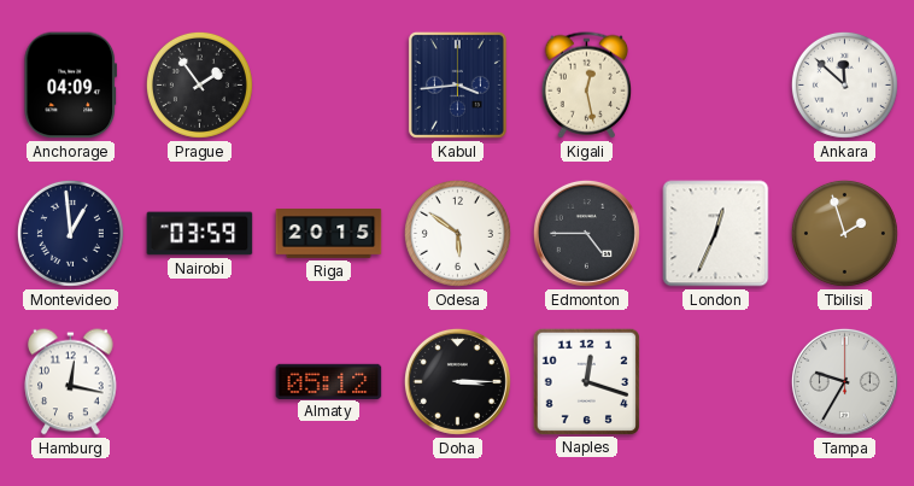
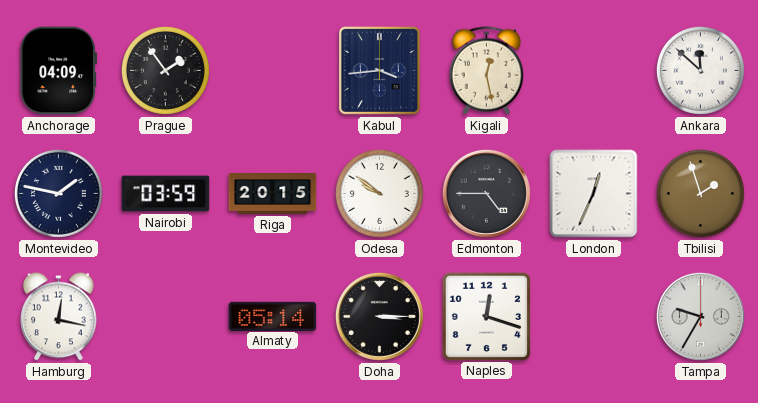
Montevideo: 12:59 -> 1:47 (58, 193)
Odesa: 5:51 -> 9:51 (379, 193)
Almaty: 05:12 -> 05:14 (273, 316)
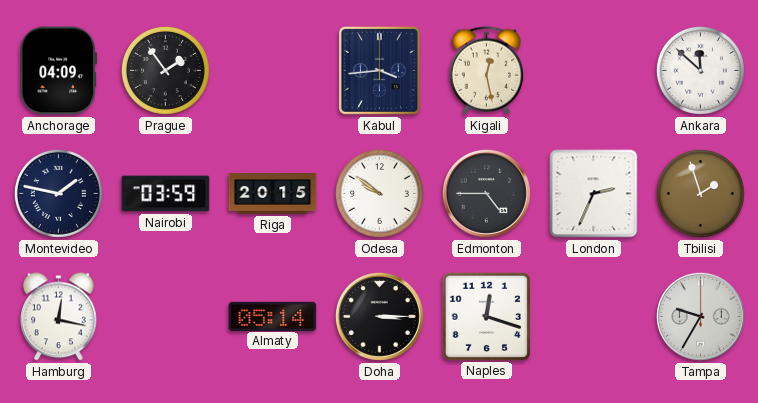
London: 12:34 -> 2:34 (594, 194)
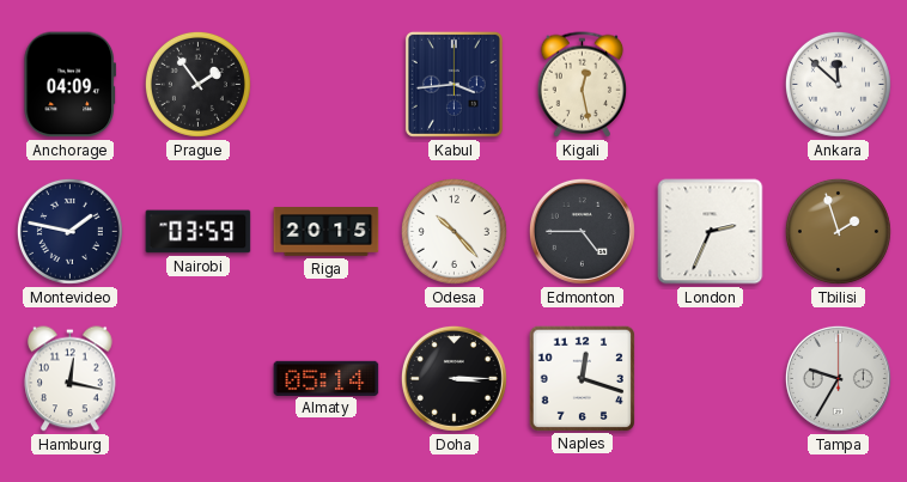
Odesa: 9:51 -> 10:23 (453, 231)
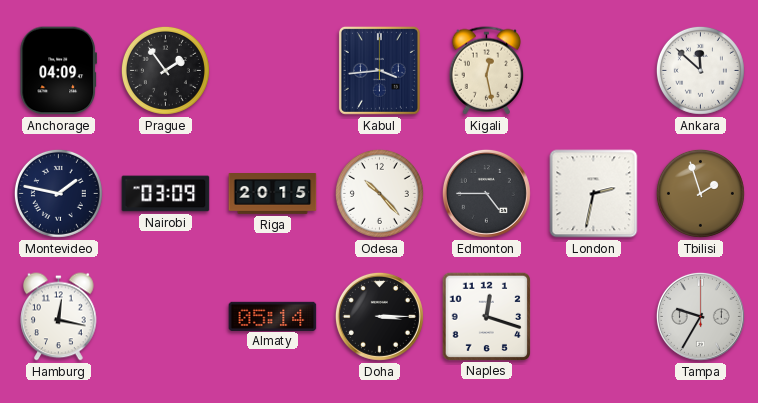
Nairobi: 03:59 -> 03:09 (166, 194)
London: 2:34 -> 2:32 (594, 194)
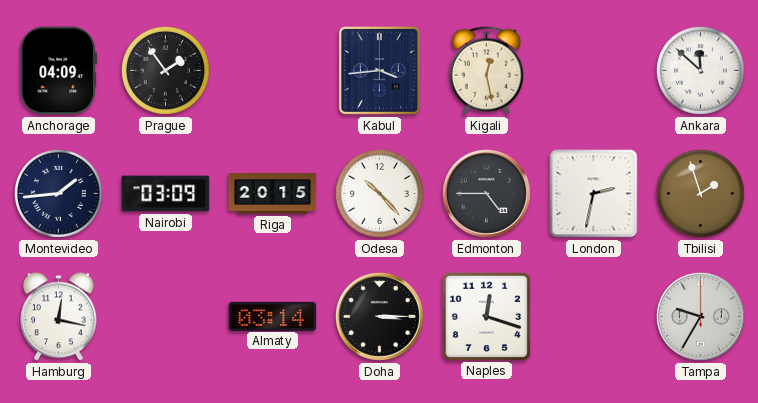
Montevideo: 1:47 -> 1:44 (58, 193)
Almaty: 05:14 -> 03:14 (273, 316)
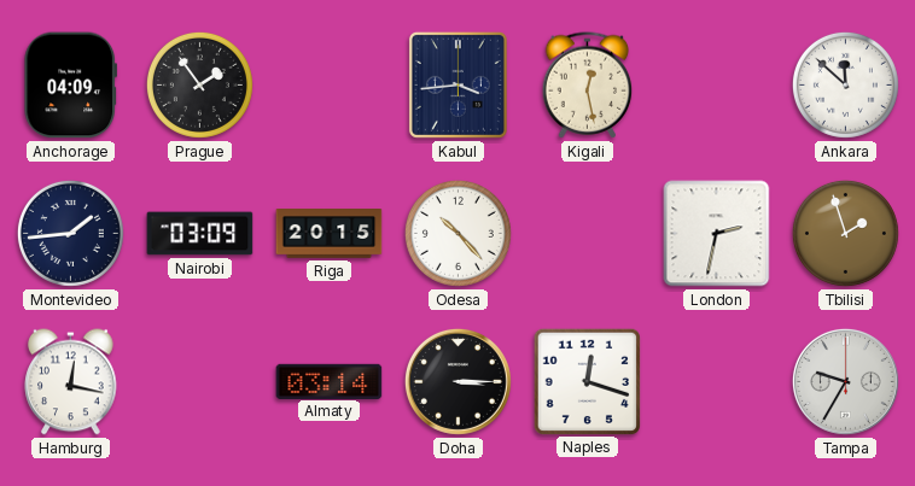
Edmonton: 4:45 -> none (486, 193)
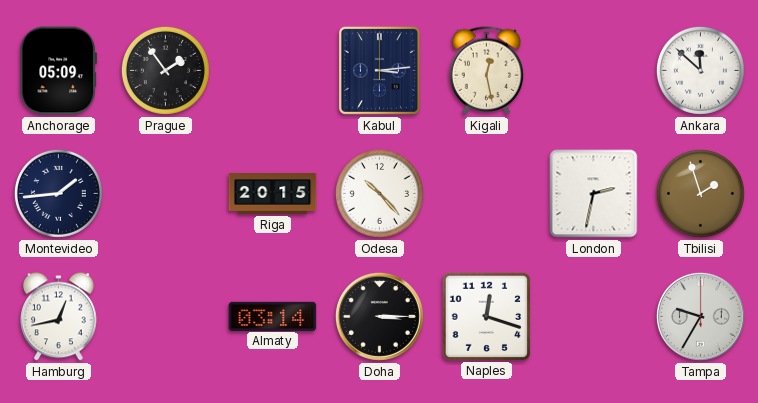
Anchorage: 04:09 -> 05:09 (58, 71)
Kabul: 3:44 -> 3:14 (379, 70)
Nairobi: 03:09 -> none (200, 234)
Hamburg: 12:17 -> 12:43 (59, 317)
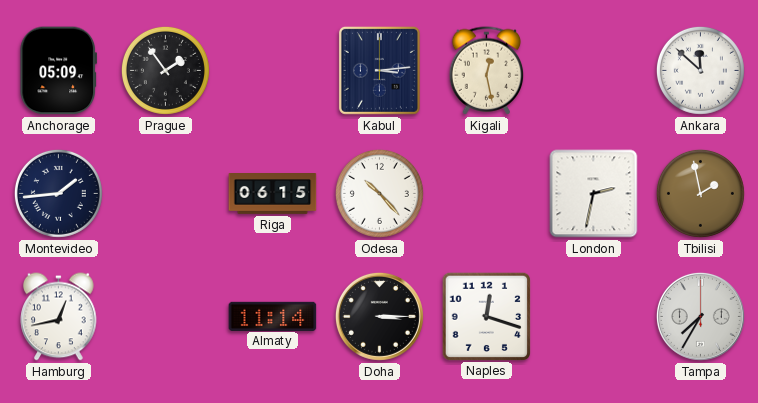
Riga: 20:15 -> 06:15 (273, 194)
Tbilisi: 1:57 -> 1:58 (700, 193)
Almaty: 03:14 -> 11:14 (273, 316)
Tampa: 9:35 -> 7:35 (700, 316)
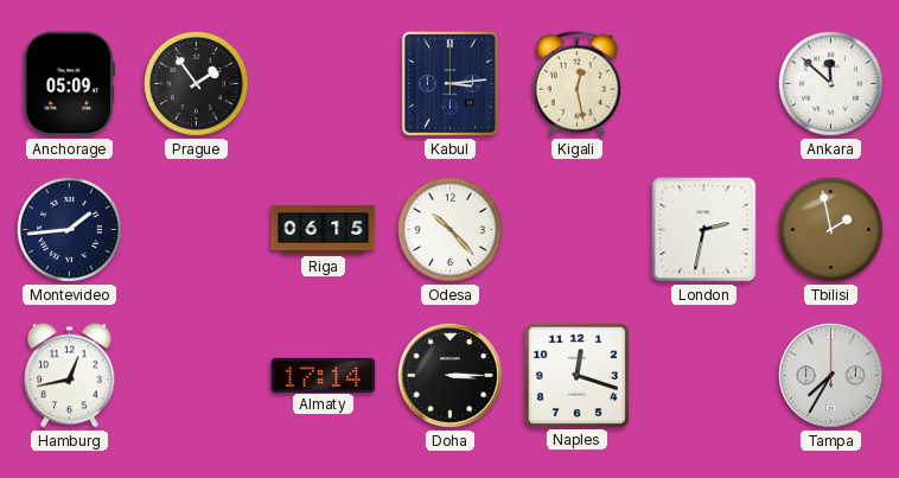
Almaty: 11:14 -> 17:14 (324, 375)
